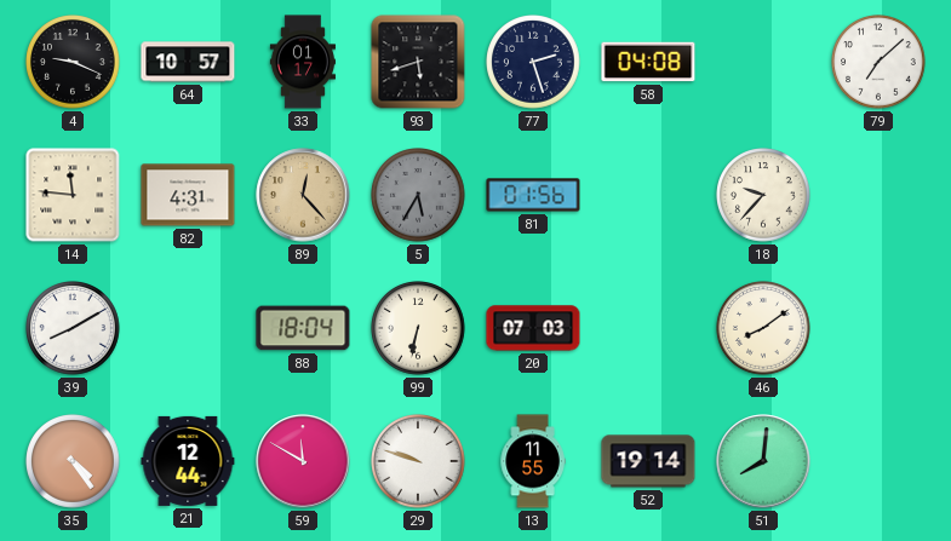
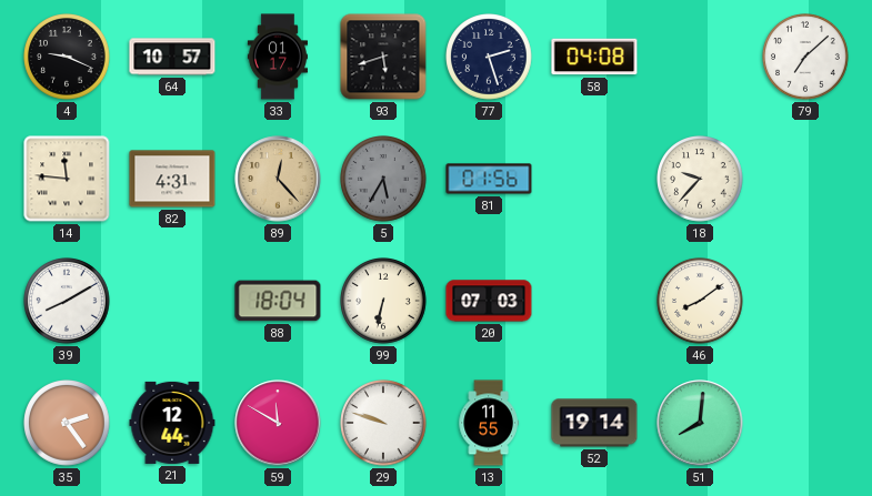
35: 4:24 -> 2:24 (67, 423)
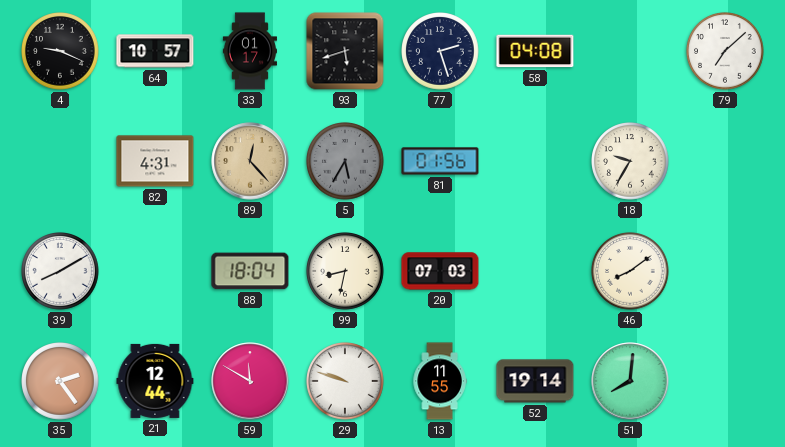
14: 11:46 -> none (67, 179)
18: 9:37 -> 9:35 (630, 161)
99: 6:32 -> 8:32 (345, 271)
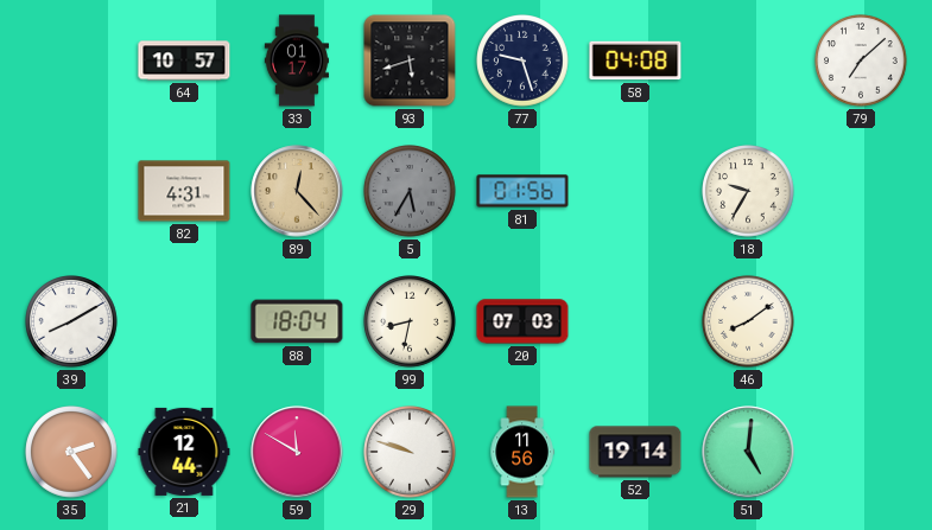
4: 9:19 -> none (60, 51)
77: 2:27 -> 9:27 (522, 60)
13: 11:55 -> 11:56 (522, 452)
51: 8:01 -> 5:01 (748, 452)
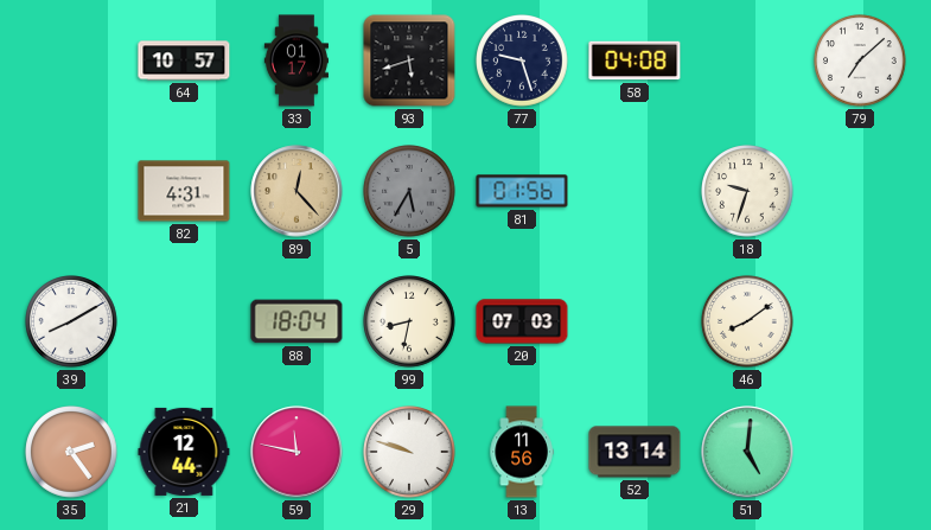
18: 9:35 -> 9:33 (747, 191)
59: 11:50 -> 11:47 (296, 452)
52: 19:14 -> 13:14 (635, 452)
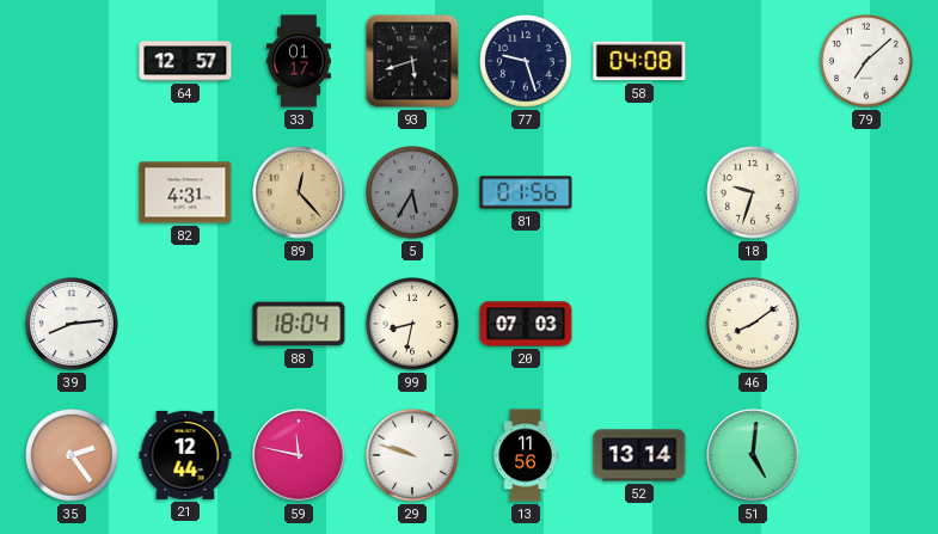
64: 10:57 -> 12:57 (185, 61)
39: 8:10 -> 8:14 (72, 324)
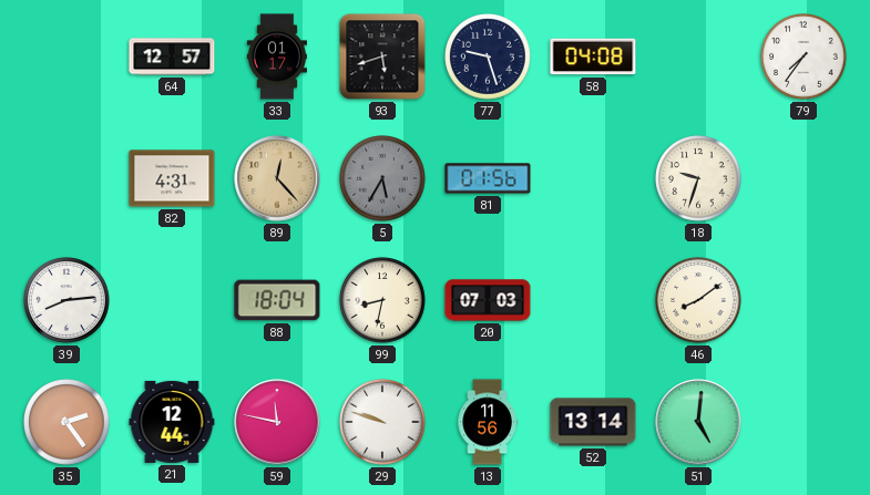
79: 7:08 -> 7:36 (804, 56)
